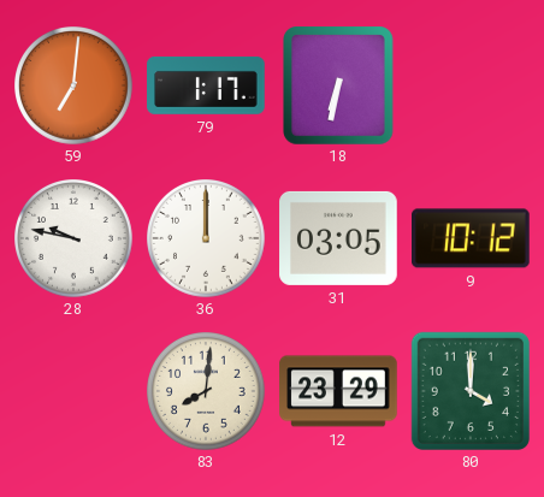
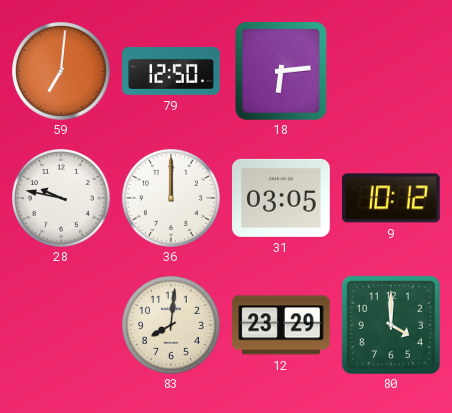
79: 1:17 -> 12:50 (171, 71)
18: 6:32 -> 6:14 (282, 71)
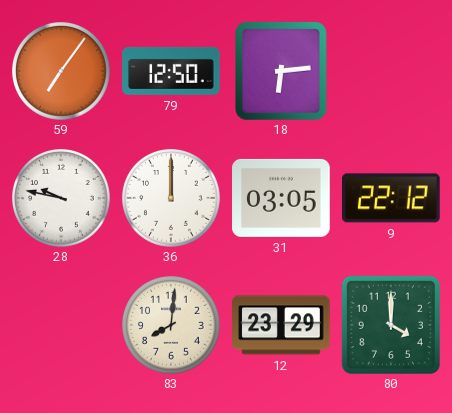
59: 7:01 -> 7:06 (62, 72)
9: 10:12 -> 22:12 (392, 198)
